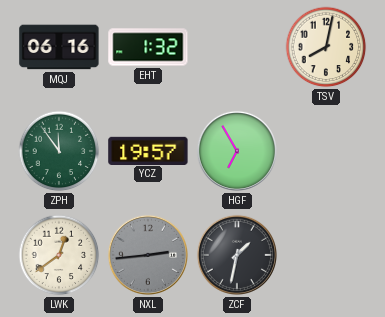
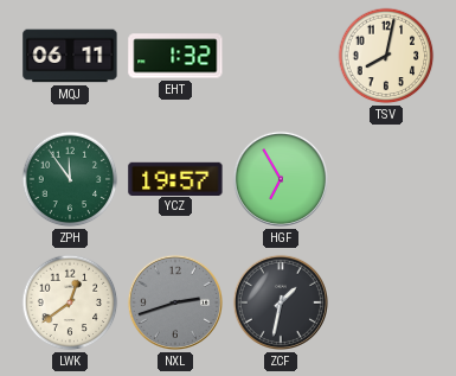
MQJ: 06:16 -> 06:11 (70, 56)
NXL: 2:44 -> 2:42 (175, 302)
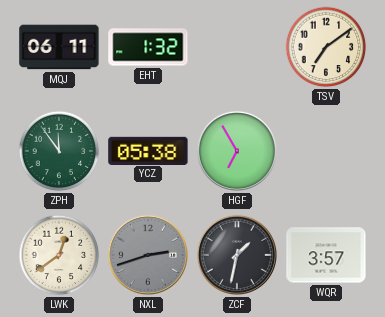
TSV: 8:02 -> 7:09 (326, 47)
YCZ: 19:57 -> 05:38 (148, 150)
WQR: none -> 3:57 (326, 255)
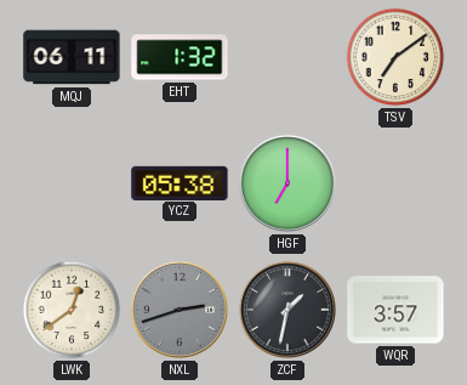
ZPH: 11:54 -> none (59, 151)
HGF: 6:55 -> 7:00 (287, 183)
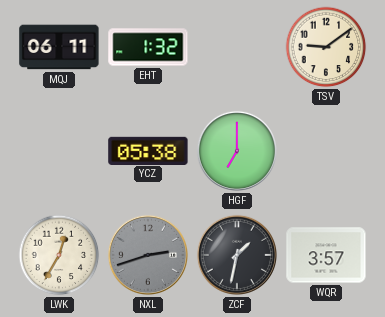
TSV: 7:09 -> 9:09 (326, 47)
LWK: 12:39 -> 12:35 (59, 255)
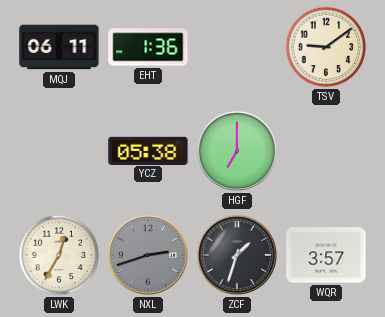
EHT: 1:32 -> 1:36 (148, 47)
ZCF: 1:32 -> 1:33 (237, 255)
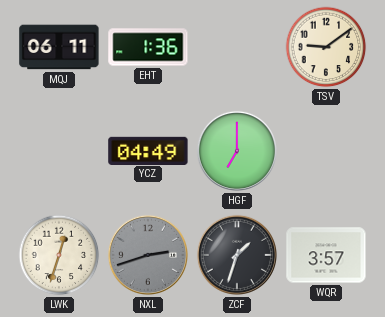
YCZ: 05:38 -> 04:49 (148, 150)
LWK: 12:35 -> 12:33 (59, 255)
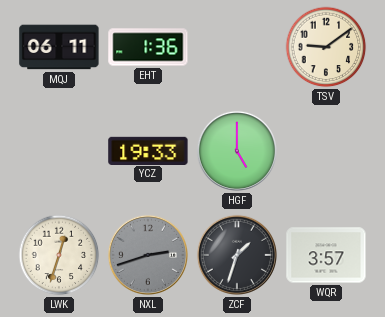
YCZ: 04:49 -> 19:33 (148, 150)
HGF: 7:00 -> 5:00 (237, 151)
